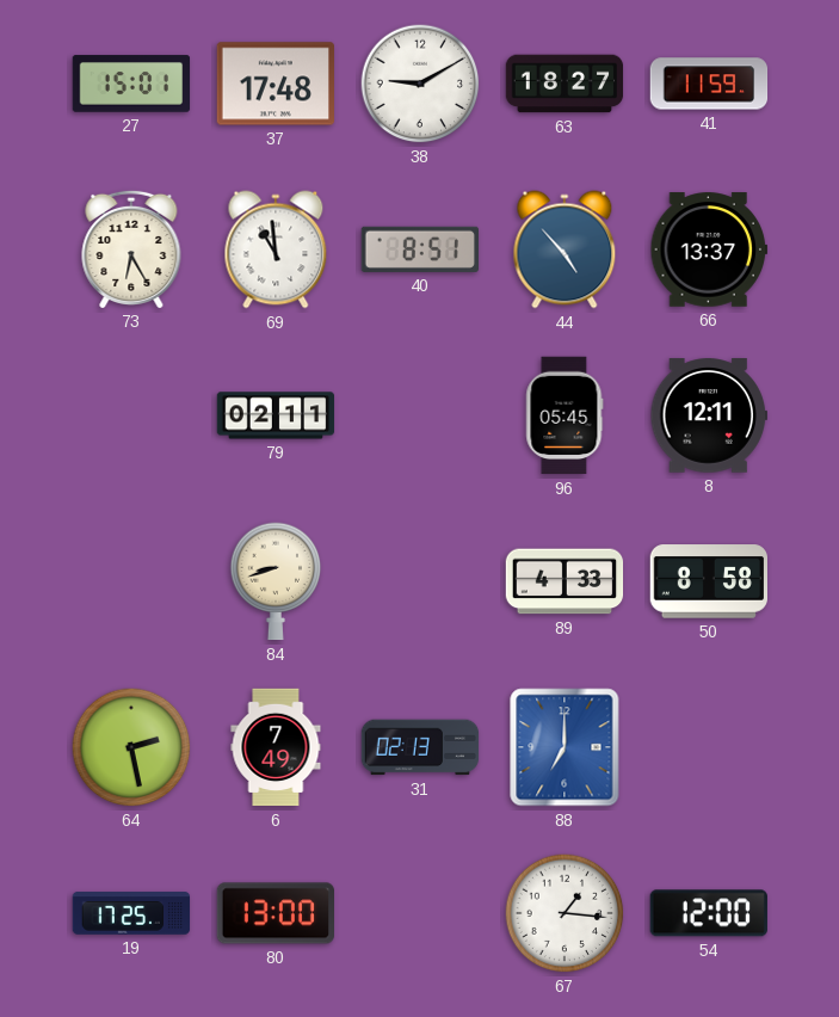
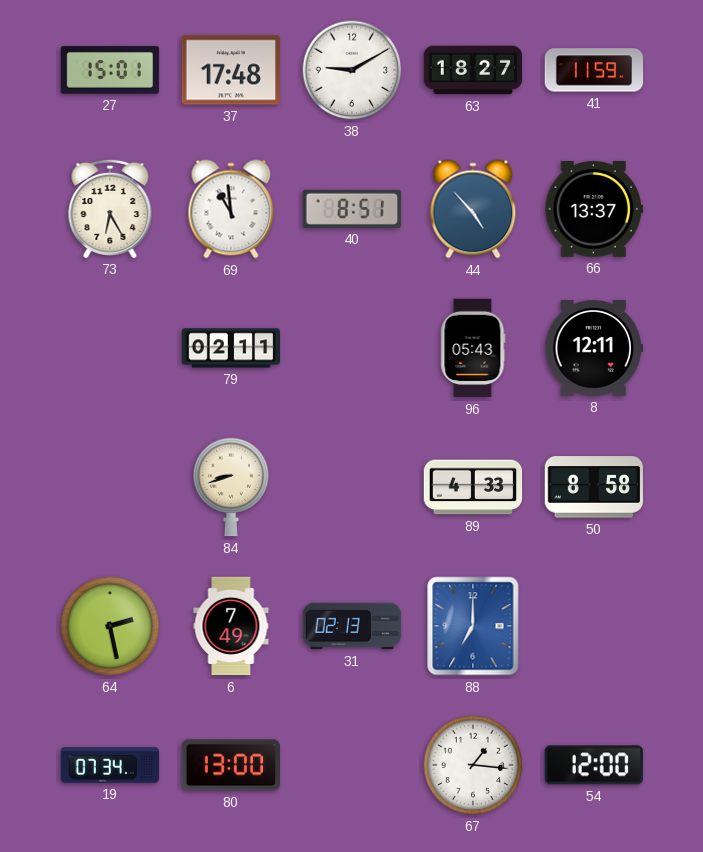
96: 05:45 -> 05:43 (473, 348)
19: 17:25 -> 07:34 (110, 765)
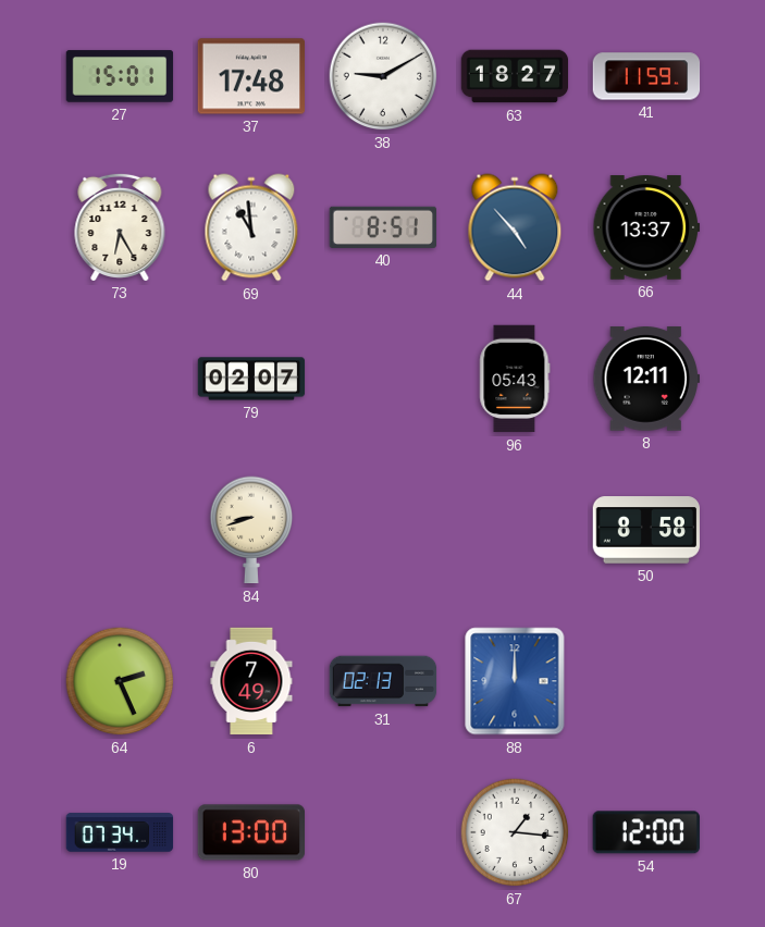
79: 02:11 -> 02:07 (251, 379)
89: 4:33 -> none (473, 487)
64: 2:28 -> 2:26 (120, 681)
88: 7:00 -> 12:00 (515, 681)
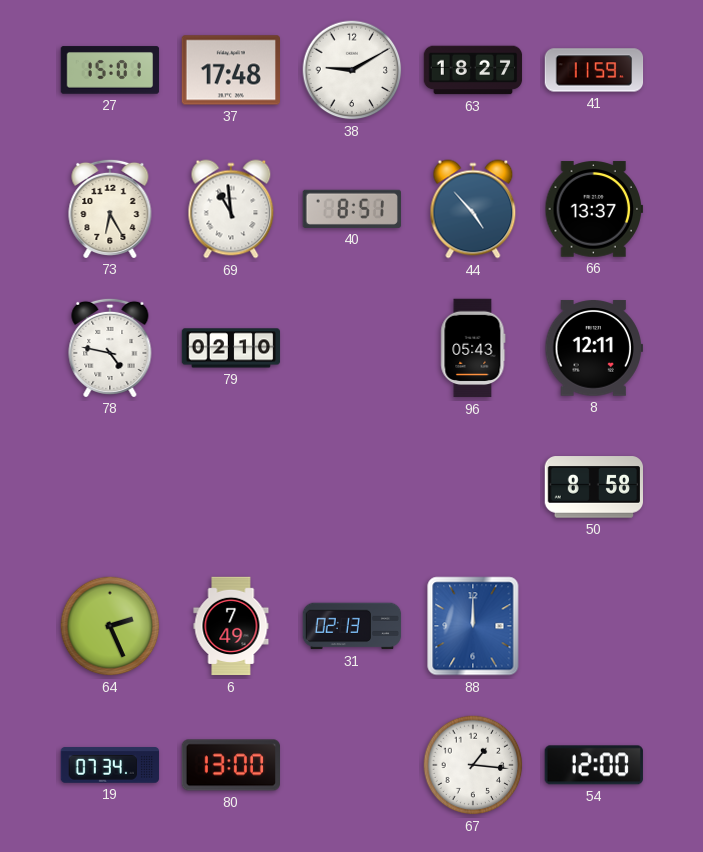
78: none -> 4:47 (110, 347)
79: 02:07 -> 02:10 (231, 348)
84: 8:42 -> none (251, 530)
